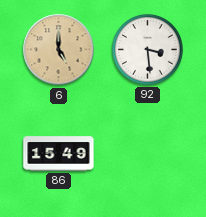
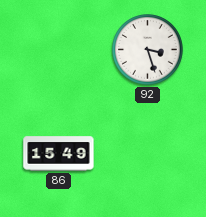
6: 5:00 -> none (59, 50)
92: 3:29 -> 3:27 (148, 50)
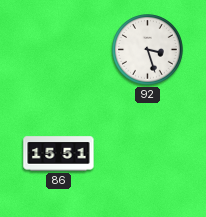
86: 15:49 -> 15:51 (59, 154)
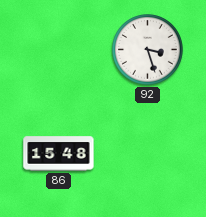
86: 15:51 -> 15:48 (59, 154)
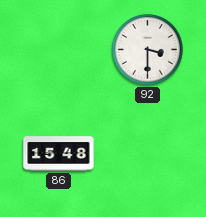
92: 3:27 -> 3:30 (148, 50)
